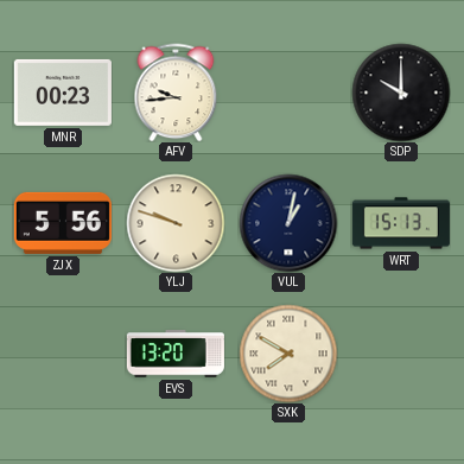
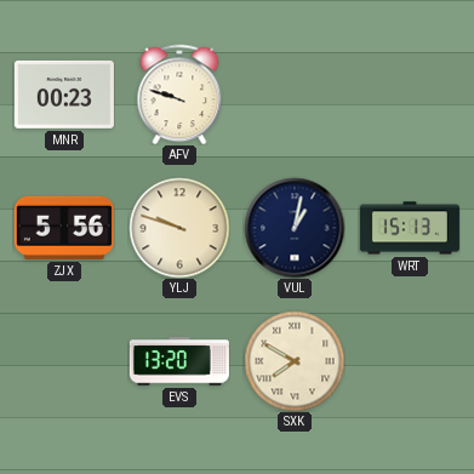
AFV: 9:44 -> 9:48 (179, 95)
SDP: 10:00 -> none (401, 93)
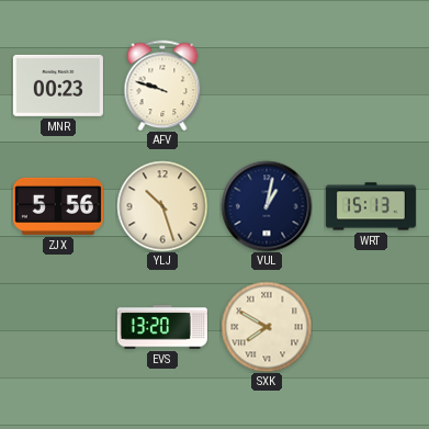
YLJ: 9:48 -> 10:27 (162, 206)
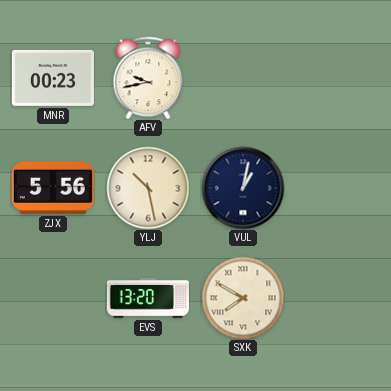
AFV: 9:48 -> 9:43 (148, 78)
YLJ: 10:27 -> 10:28 (148, 188)
WRT: 15:13 -> none (371, 206)
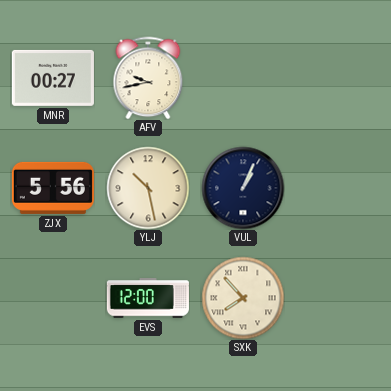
MNR: 00:23 -> 00:27 (53, 78)
VUL: 1:02 -> 1:04 (243, 188)
EVS: 13:20 -> 12:00 (148, 298)
SXK: 7:50 -> 7:53 (243, 298)
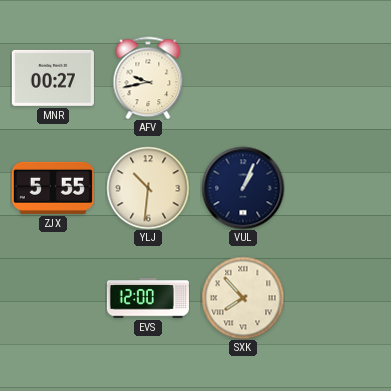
ZJX: 5:56 -> 5:55 (53, 188)
YLJ: 10:28 -> 10:31 (148, 188)
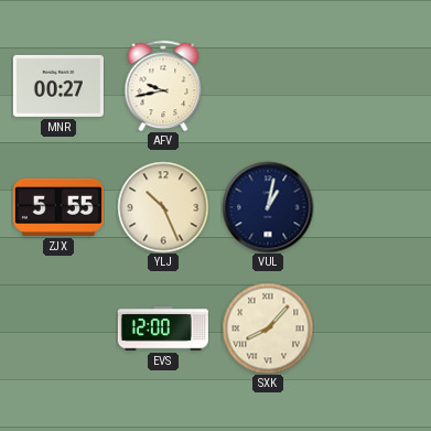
YLJ: 10:31 -> 10:26 (163, 207)
VUL: 1:04 -> 1:02 (268, 207)
SXK: 7:53 -> 8:07 (268, 328)
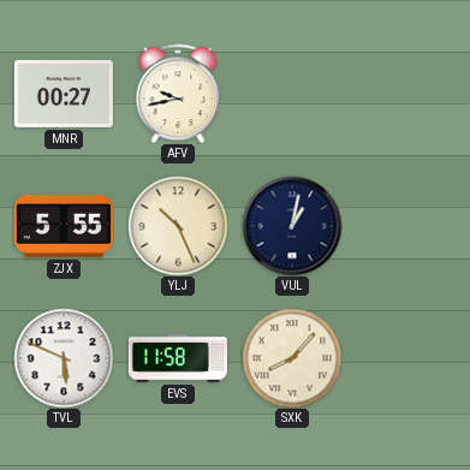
TVL: none -> 5:49 (64, 358)
EVS: 12:00 -> 11:58 (178, 358)
